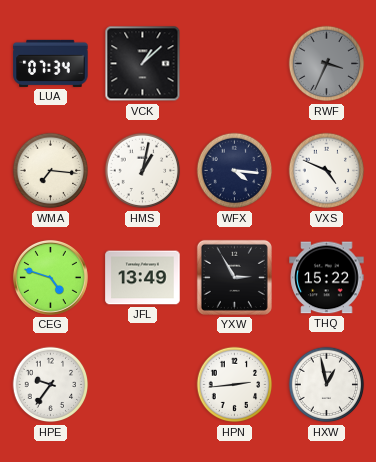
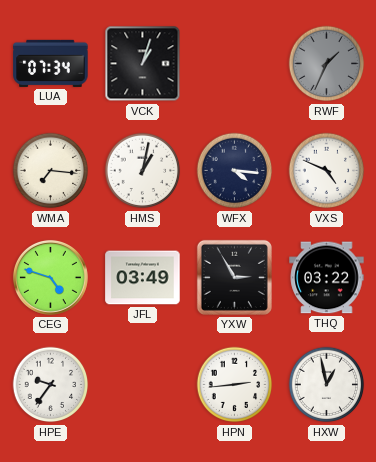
VCK: 1:08 -> 1:03 (143, 64)
RWF: 3:34 -> 1:34 (327, 64)
JFL: 13:49 -> 03:49 (143, 278)
THQ: 15:22 -> 03:22 (327, 278)
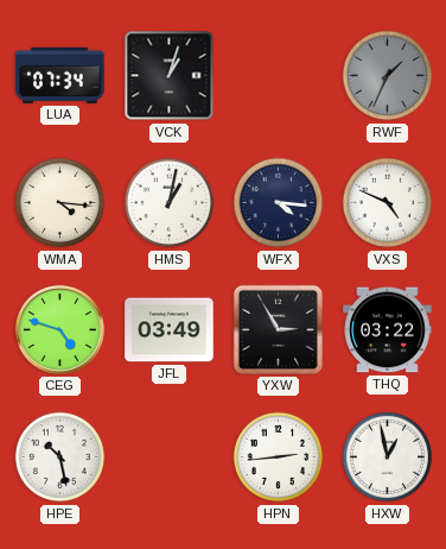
WMA: 7:16 -> 4:16 (60, 203)
HPE: 9:36 -> 10:28 (60, 457)
